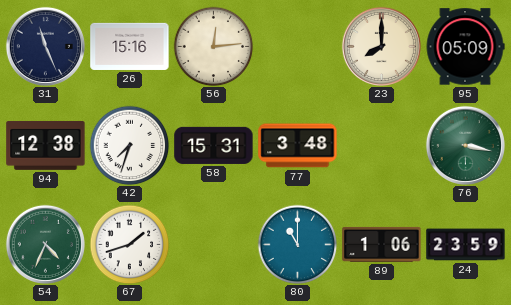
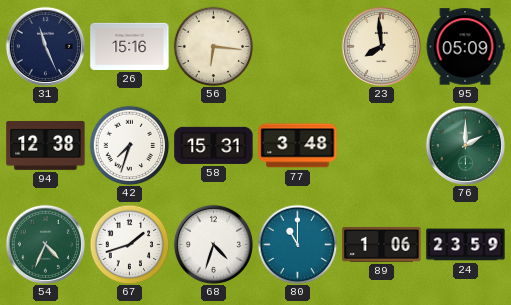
56: 12:14 -> 6:16 (213, 46)
23: 8:00 -> 7:59 (381, 46)
76: 3:17 -> 2:00 (465, 145)
68: none -> 4:33 (213, 244)
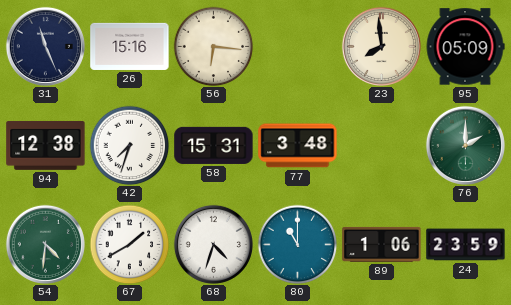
54: 4:34 -> 4:31 (45, 244)
67: 1:42 -> 1:40 (129, 244)
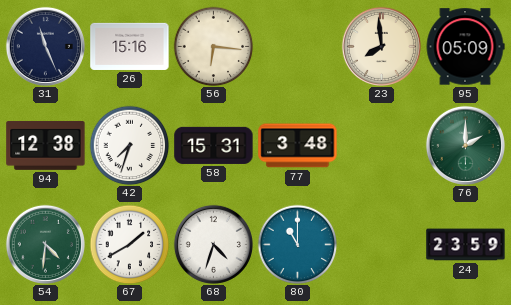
89: 1:06 -> none (382, 244)
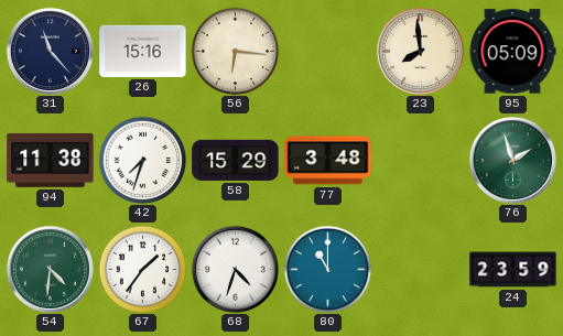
31: 11:26 -> 11:23 (50, 51)
94: 12:38 -> 11:38 (51, 160)
58: 15:31 -> 15:29 (236, 160)
76: 2:00 -> 1:57 (512, 160)
67: 1:40 -> 1:36 (142, 269)
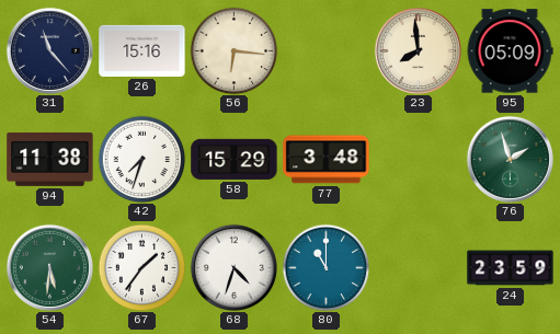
54: 4:31 -> 5:31 (49, 267)
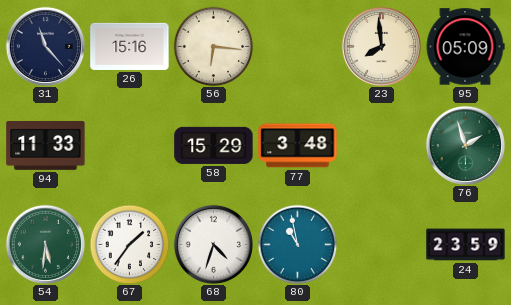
94: 11:38 -> 11:33 (46, 145)
42: 7:33 -> none (141, 159)
80: 11:00 -> 10:58 (297, 244)
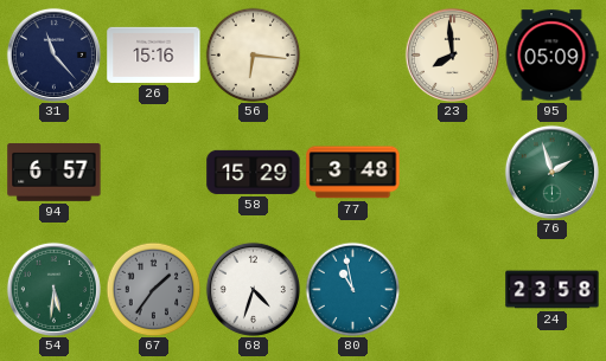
94: 11:33 -> 6:57 (55, 172)
67 dial: white -> grey (153, 289)
24: 23:59 -> 23:58 (553, 290)
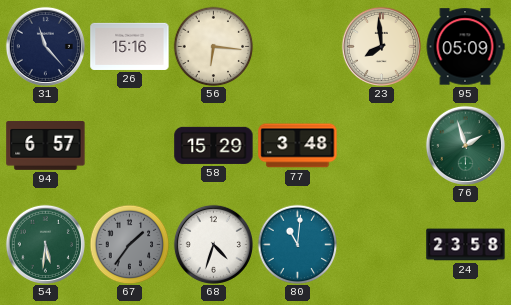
80: 10:58 -> 11:01 (297, 244)
